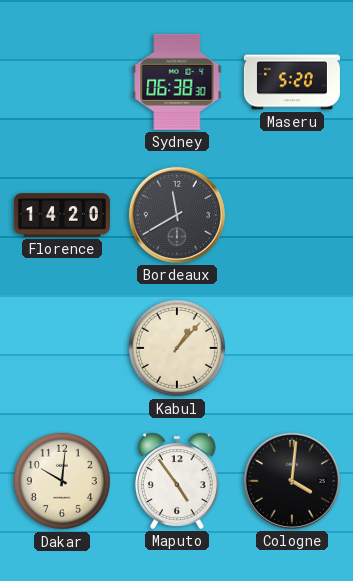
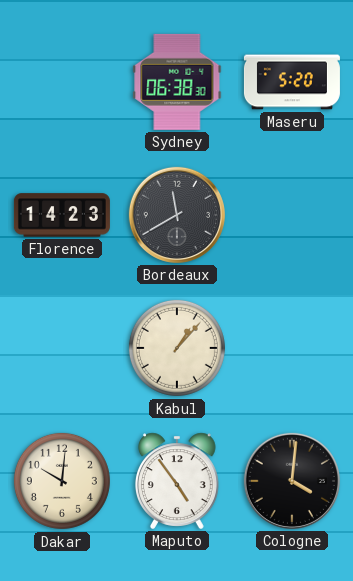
Florence: 14:20 -> 14:23 (62, 215)
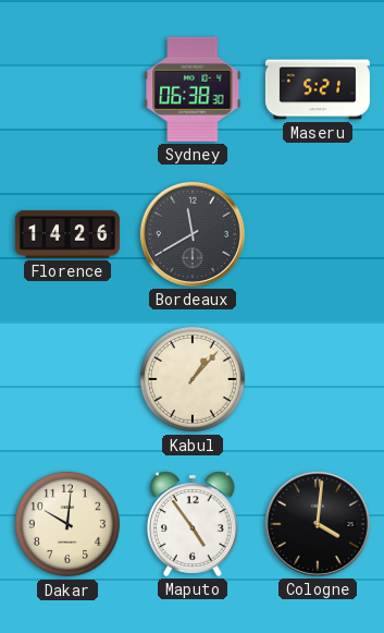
Maseru: 5:20 -> 5:21 (318, 89)
Florence: 14:23 -> 14:26 (67, 234)
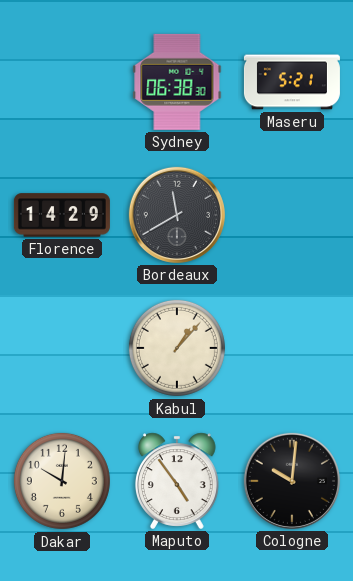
Florence: 14:26 -> 14:29 (62, 215)
Cologne: 4:01 -> 10:01 (292, 481)
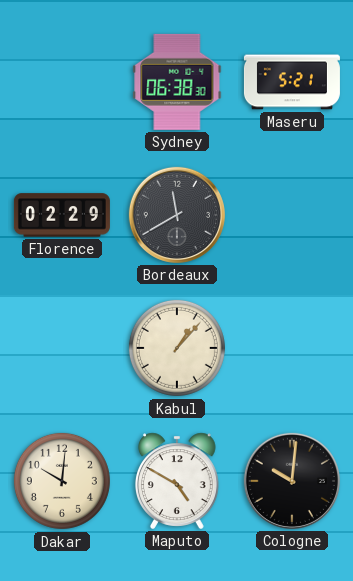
Florence: 14:29 -> 02:29 (62, 215)
Maputo: 4:54 -> 4:50 (177, 481)
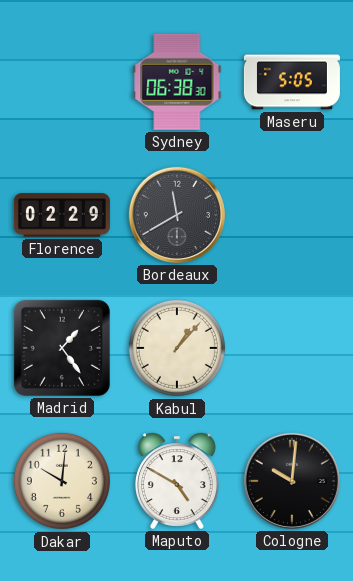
Maseru: 5:21 -> 5:05 (292, 82)
Madrid: none -> 1:24 (62, 348)
